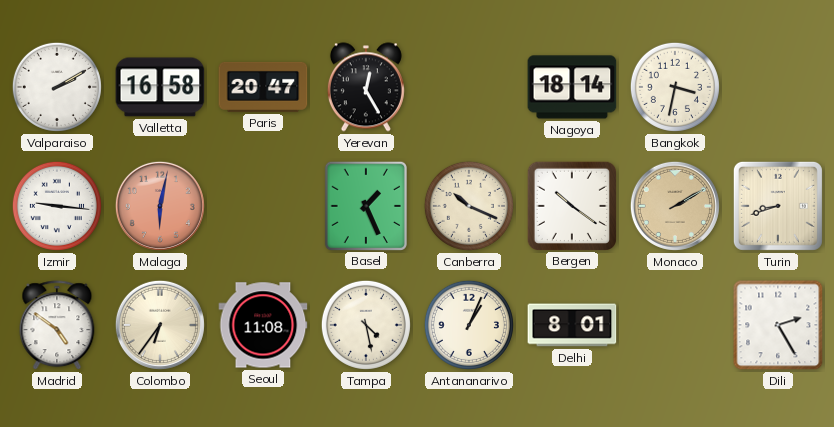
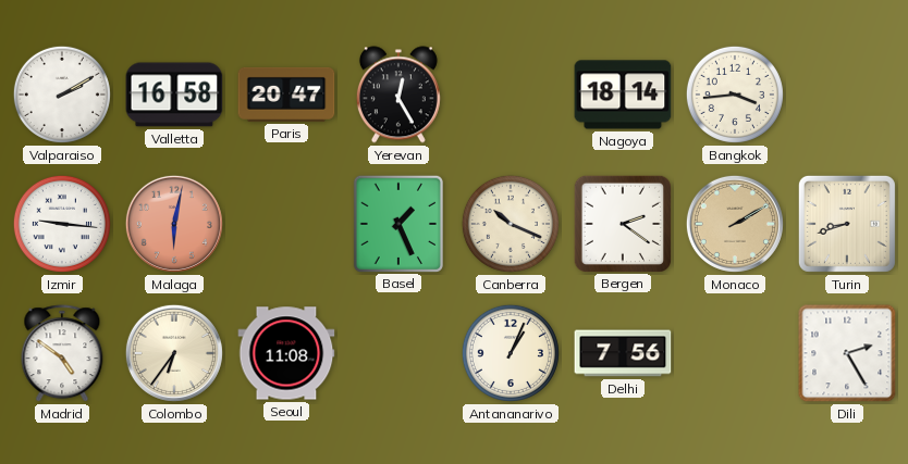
Bangkok: 3:32 -> 3:44 (735, 95)
Bergen: 10:21 -> 2:21 (622, 223)
Tampa: 4:28 -> none (366, 325)
Delhi: 8:01 -> 7:56 (623, 353)
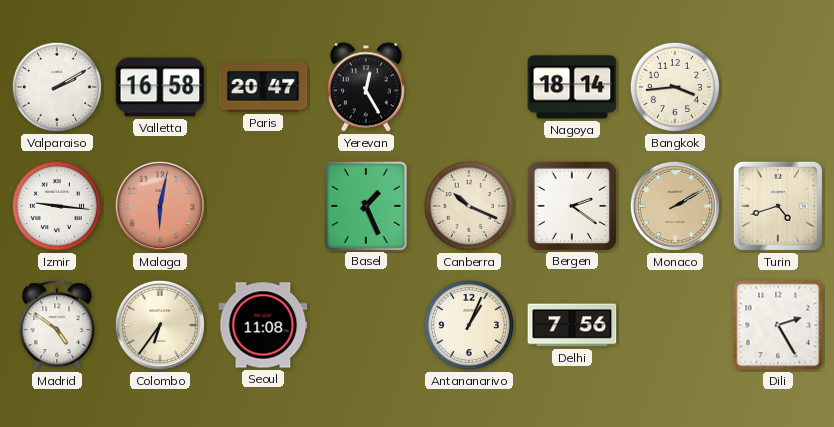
Turin: 8:42 -> 4:42 (778, 206)
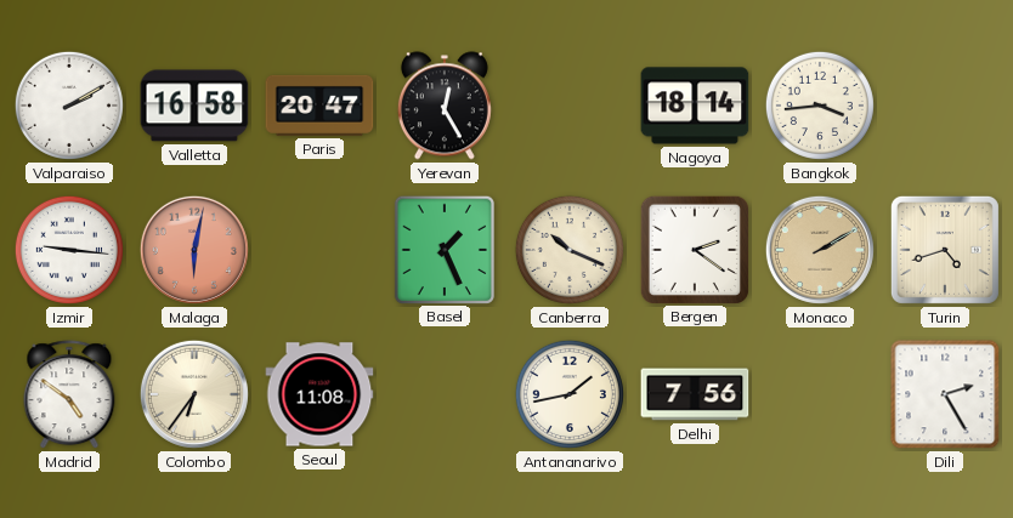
Antananarivo: 1:04 -> 1:43 (570, 394)
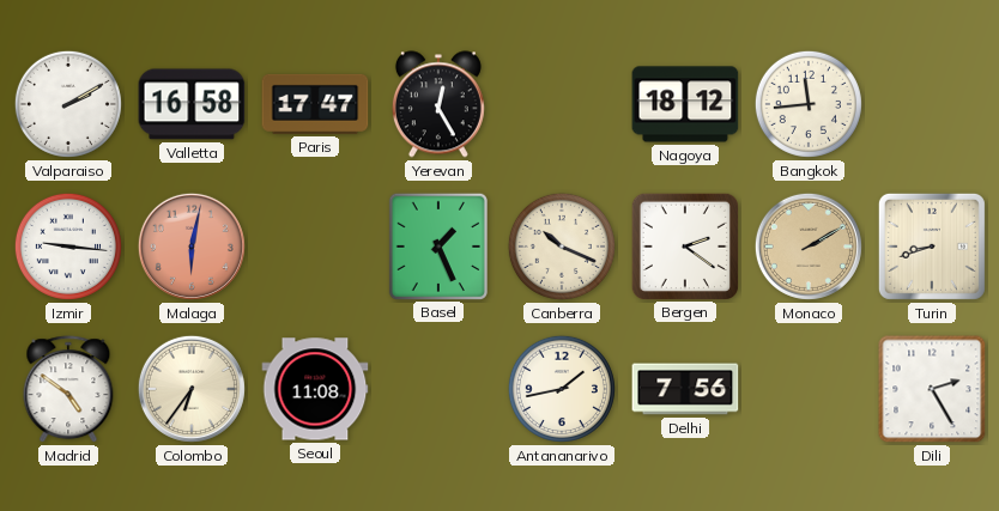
Paris: 20:47 -> 17:47 (315, 104)
Nagoya: 18:14 -> 18:12 (685, 104)
Bangkok: 3:44 -> 11:44 (809, 104)
Turin: 4:42 -> 8:42 (932, 247)
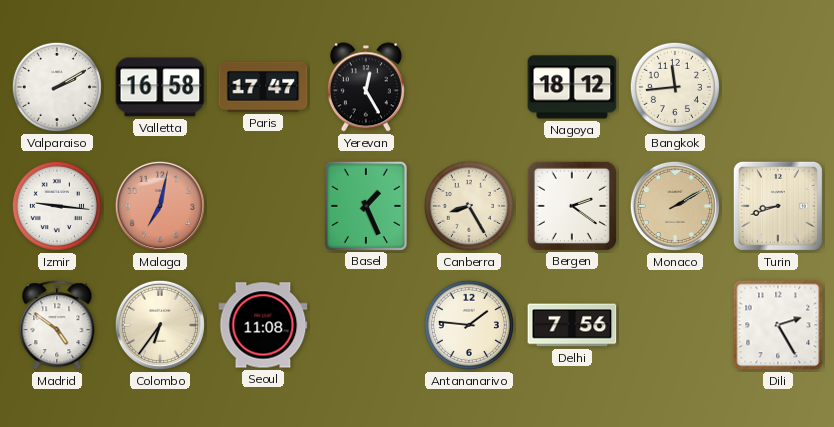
Malaga: 6:02 -> 7:02 (160, 206)
Canberra: 10:19 -> 8:25 (469, 206)
Antananarivo: 1:43 -> 1:46 (469, 325)
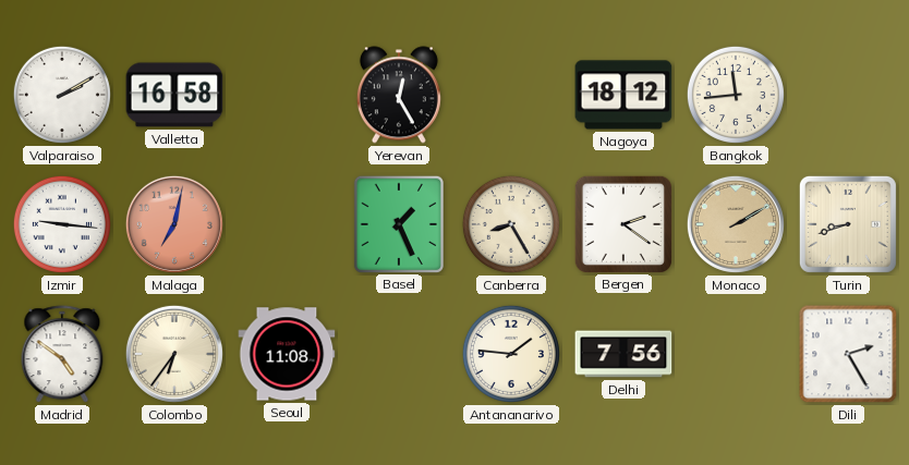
Paris: 17:47 -> none (263, 87)
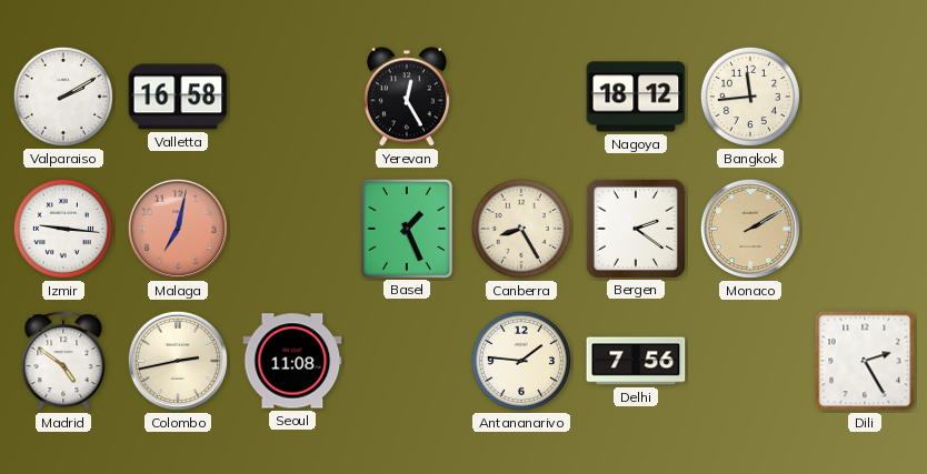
Turin: 8:42 -> none (848, 224)
Colombo: 6:36 -> 2:43 (178, 361)
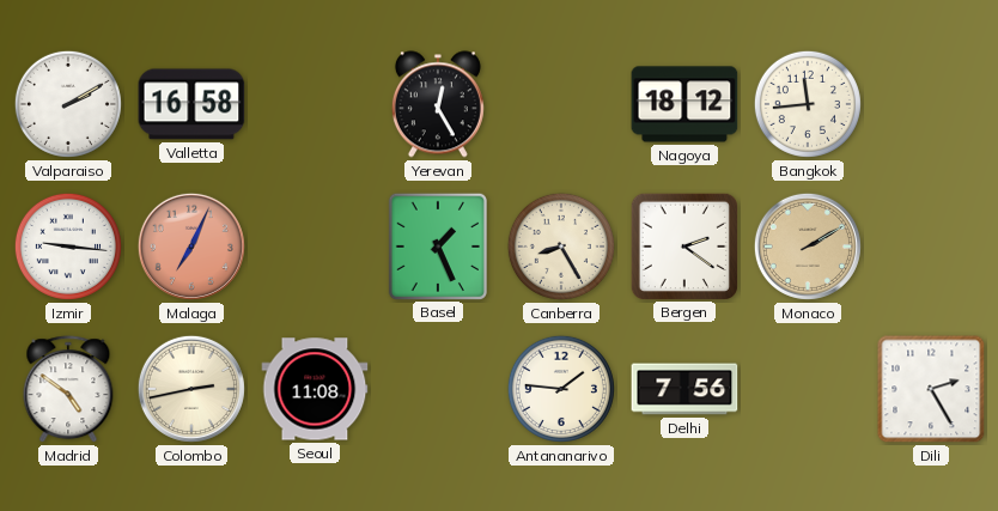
Malaga: 7:02 -> 7:04 (191, 247)
